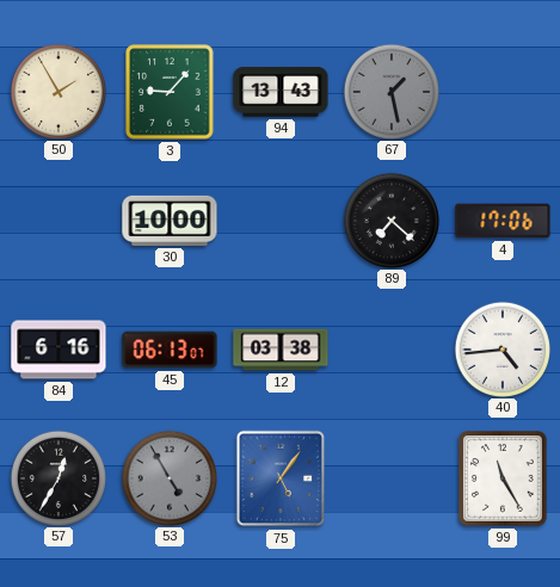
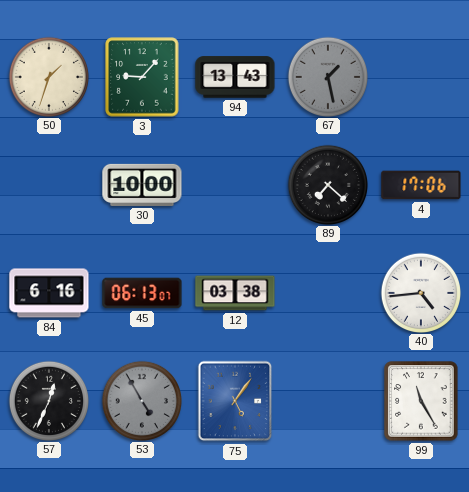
50: 1:55 -> 1:33 (48, 76)
57: 12:35 -> 12:34 (48, 400)
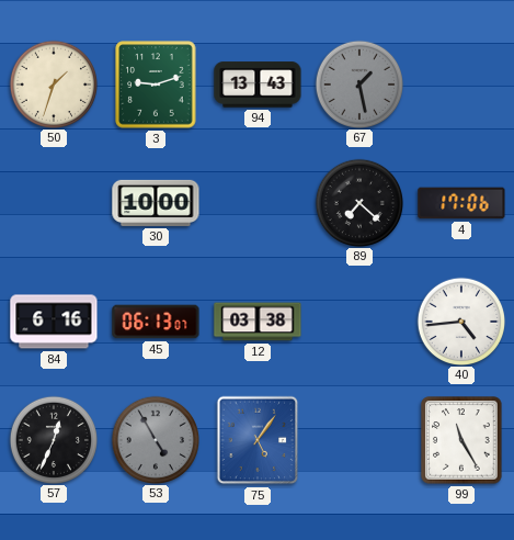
3: 9:07 -> 9:12 (156, 85)
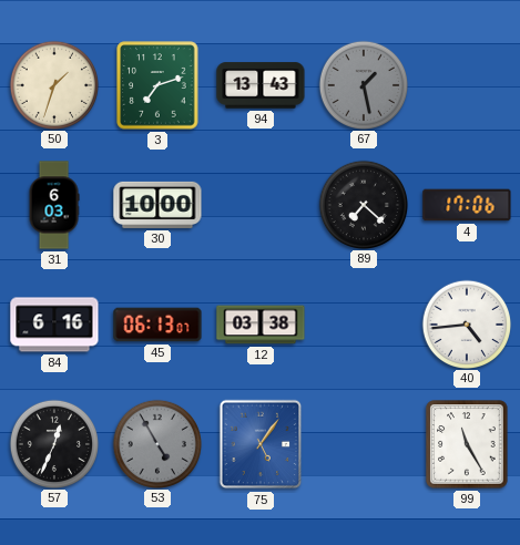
3: 9:12 -> 7:12 (157, 85)
31: none -> 6:03 (54, 205)
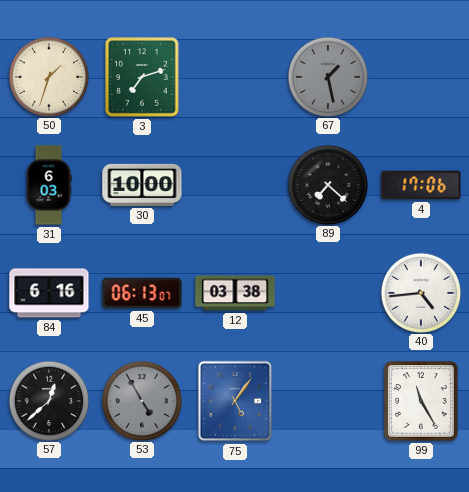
94: 13:43 -> none (261, 85)
57: 12:34 -> 12:38 (48, 400)
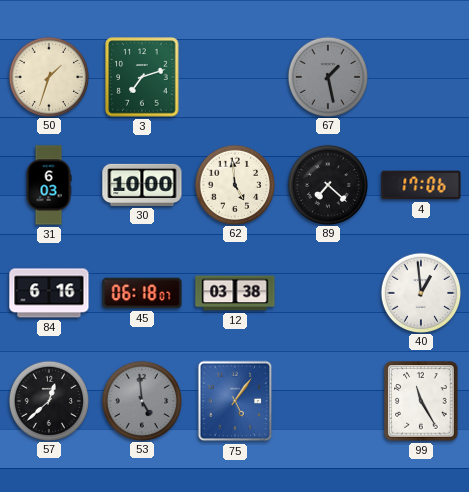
62: none -> 4:59 (234, 184)
45: 06:13 -> 06:18 (142, 293)
40: 4:44 -> 12:59 (420, 292)
53: 4:55 -> 4:59 (141, 400)
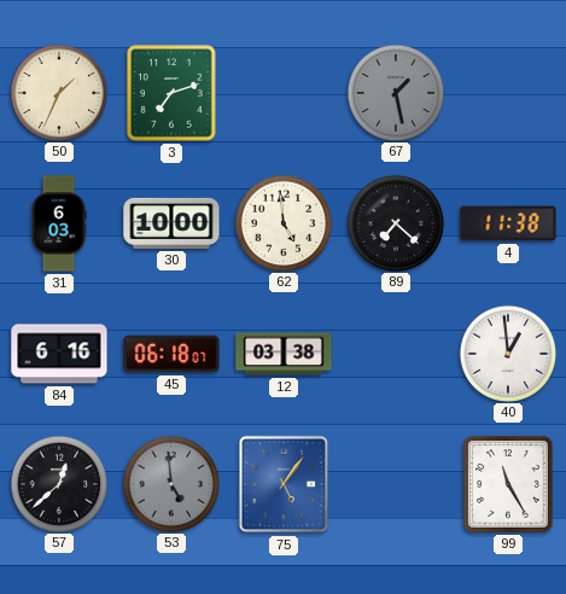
50: 1:33 -> 1:34 (58, 92)
4: 17:06 -> 11:38 (508, 223)
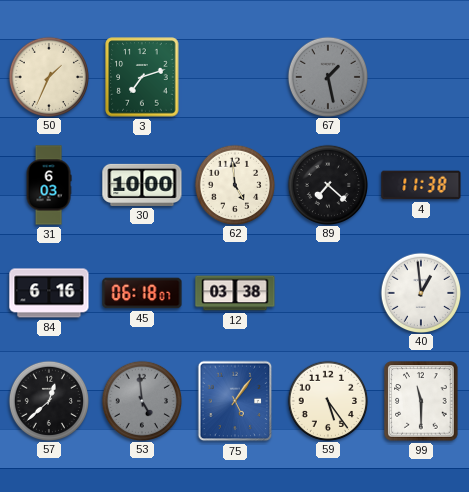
59: none -> 5:24 (327, 400)
99: 11:25 -> 11:30 (421, 401)
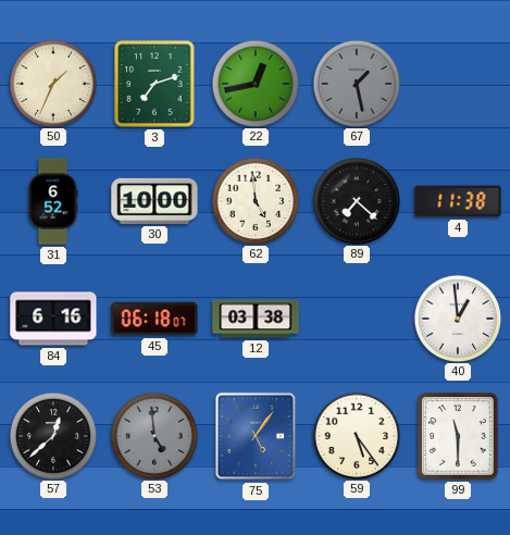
22: none -> 12:43 (254, 83)
31: 6:03 -> 6:52 (53, 201)
